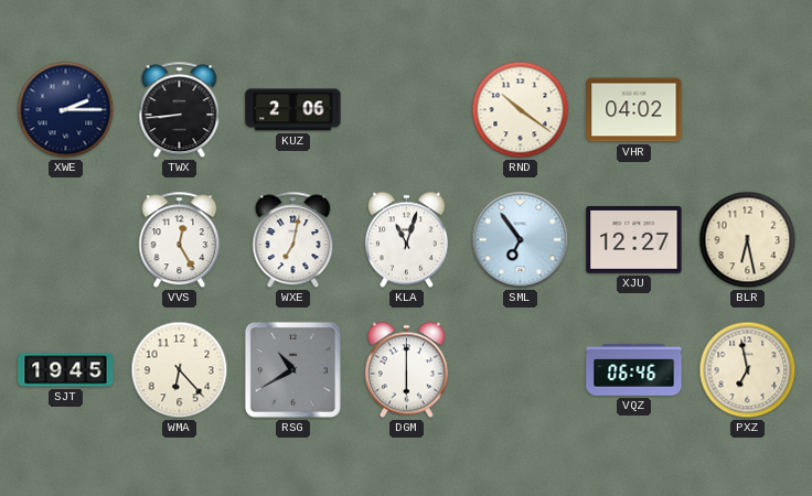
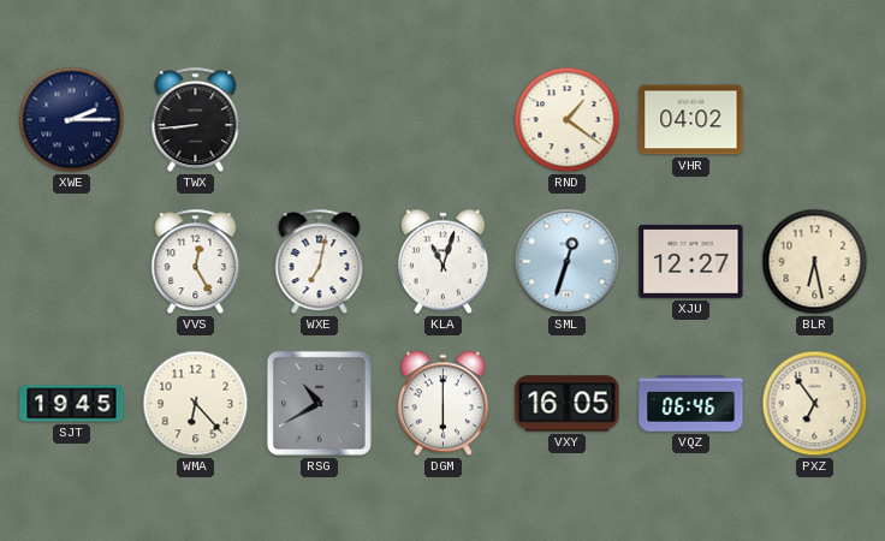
KUZ: 2:06 -> none (293, 110)
RND: 10:21 -> 1:21 (568, 120)
SML: 6:54 -> 12:33 (568, 262)
VXY: none -> 16:05 (568, 404)
PXZ: 6:58 -> 6:54 (815, 404)
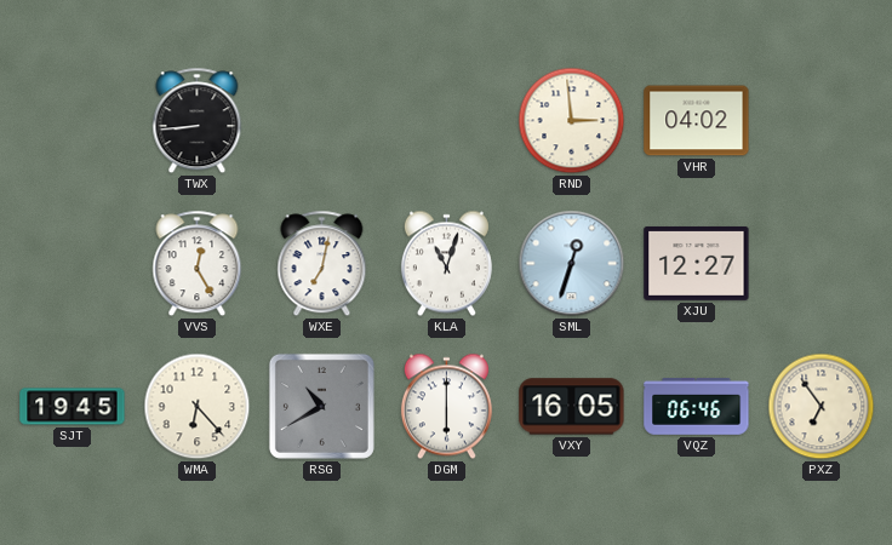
XWE: 2:15 -> none (72, 120)
RND: 1:21 -> 2:59 (572, 121)
BLR: 6:28 -> none (815, 262)
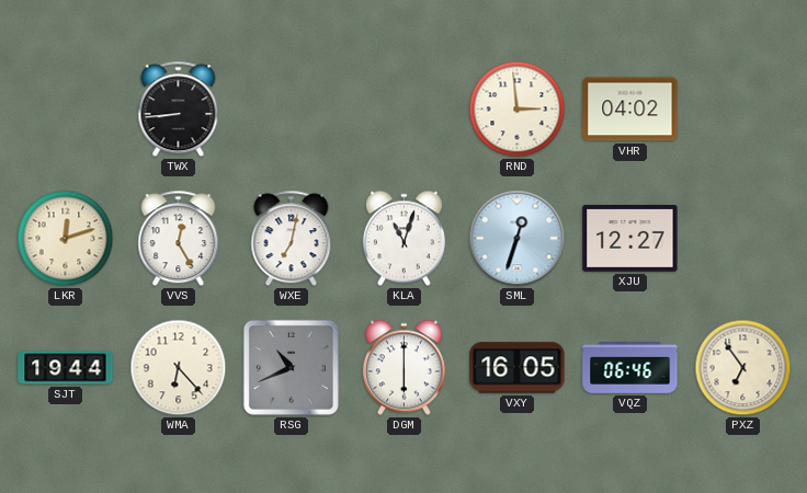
LKR: none -> 12:12 (66, 239)
SJT: 19:45 -> 19:44 (66, 368)
RSG: 10:40 -> 10:41 (291, 367)
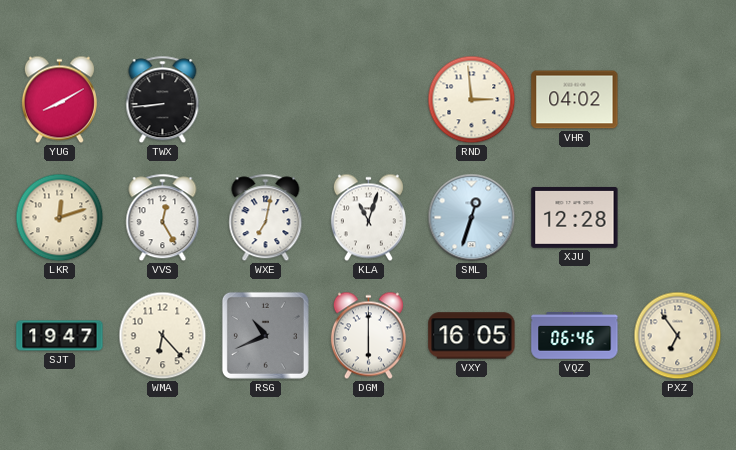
YUG: none -> 8:10 (59, 100)
XJU: 12:27 -> 12:28 (575, 217)
SJT: 19:44 -> 19:47 (60, 336)
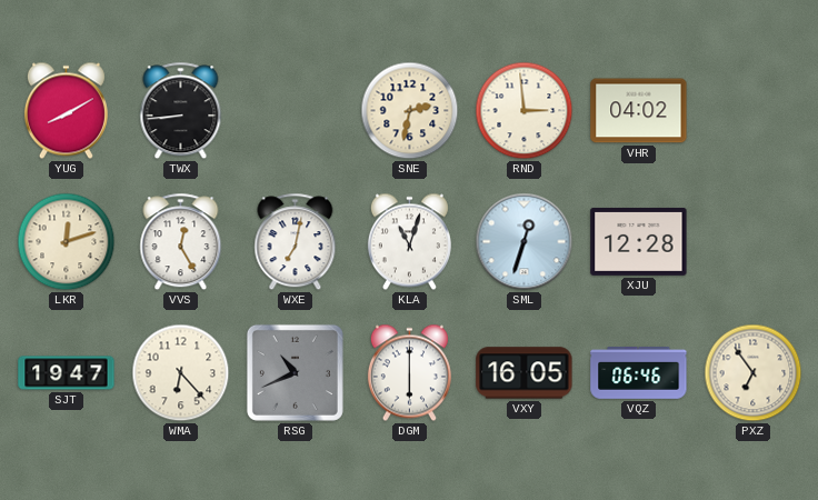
SNE: none -> 2:32 (410, 111)
